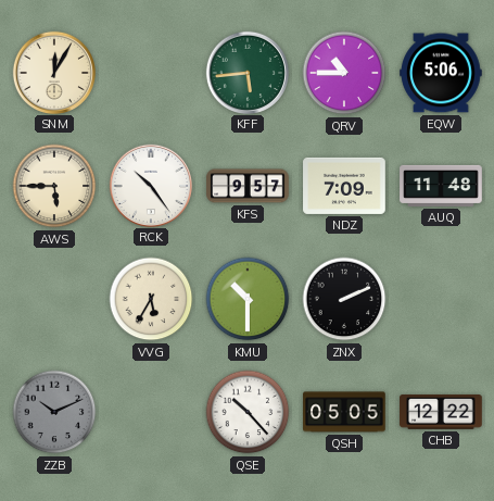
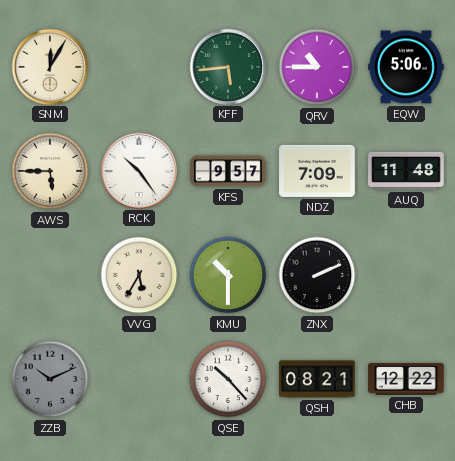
QSH: 05:05 -> 08:21 (317, 379)
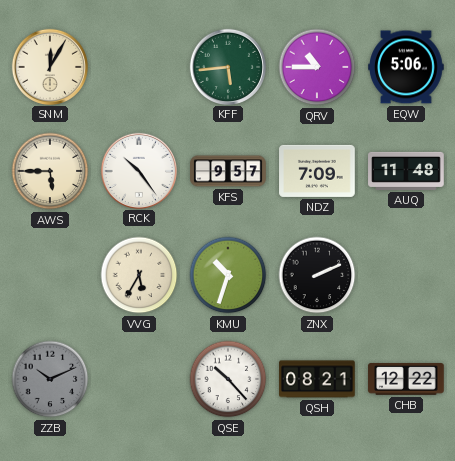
KMU: 10:30 -> 10:33 (228, 275)
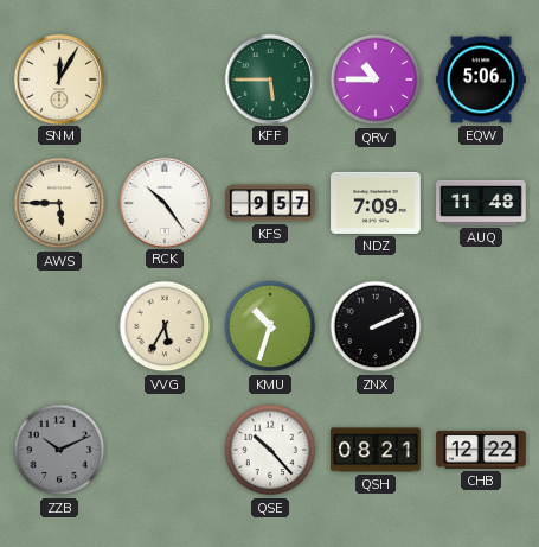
KFF: 5:44 -> 5:45 (269, 78)
